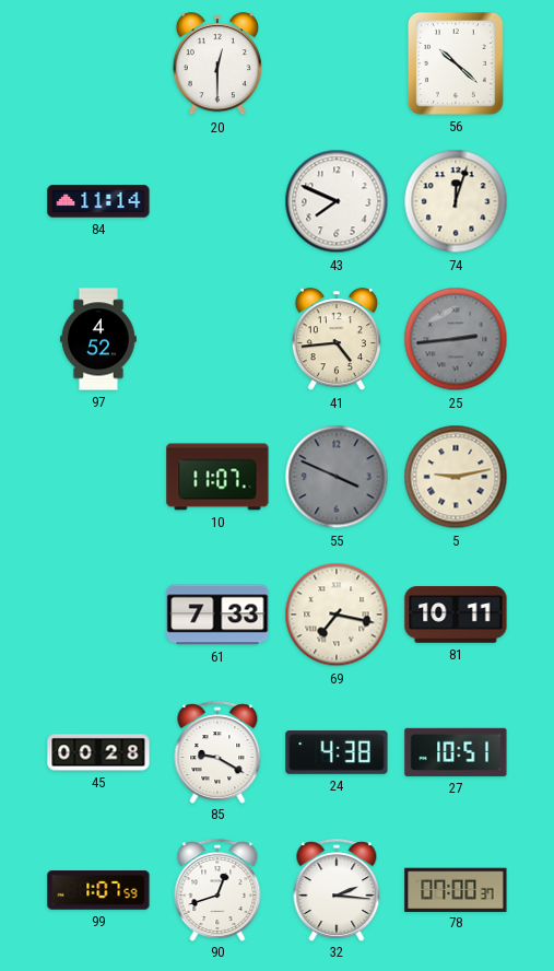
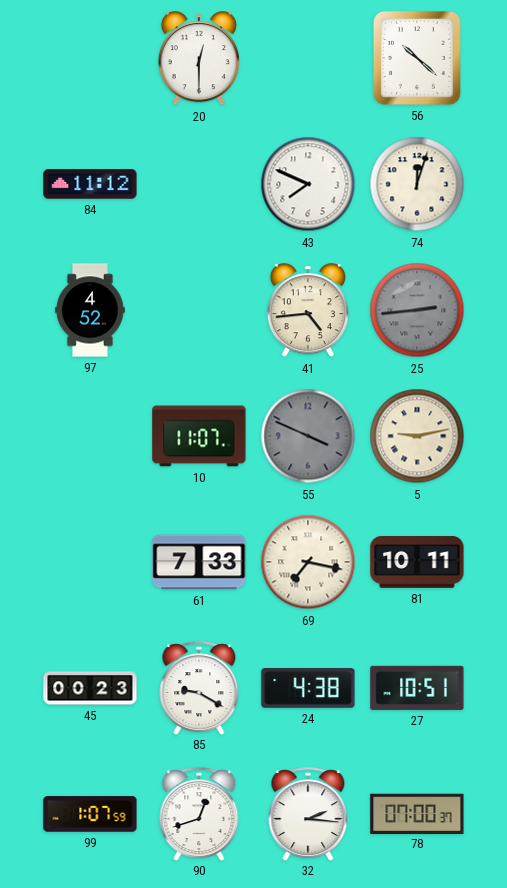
84: 11:14 -> 11:12 (90, 184)
45: 00:28 -> 00:23 (90, 688)
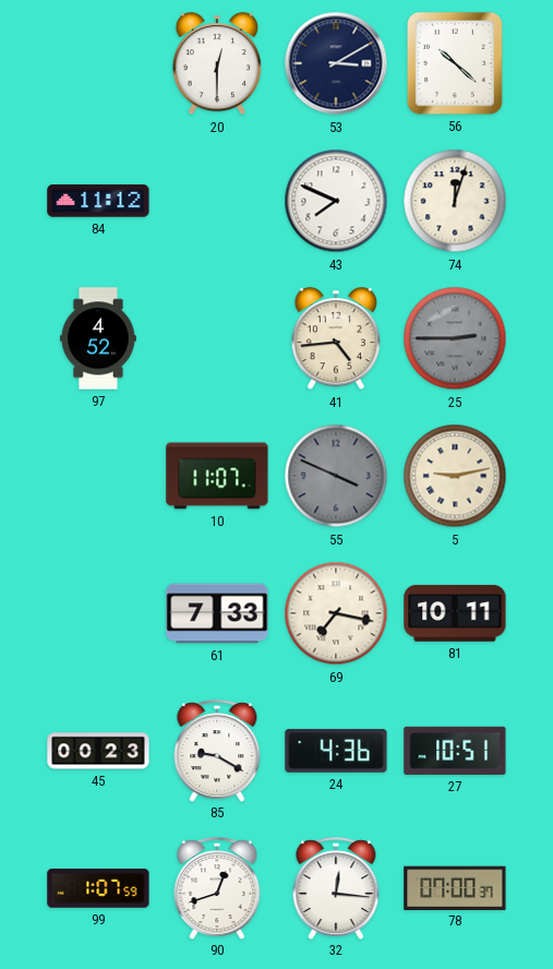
53: none -> 3:10 (336, 63)
25: 2:44 -> 2:45 (455, 338)
24: 4:38 -> 4:36 (336, 751)
32: 2:16 -> 12:16 (336, 888)
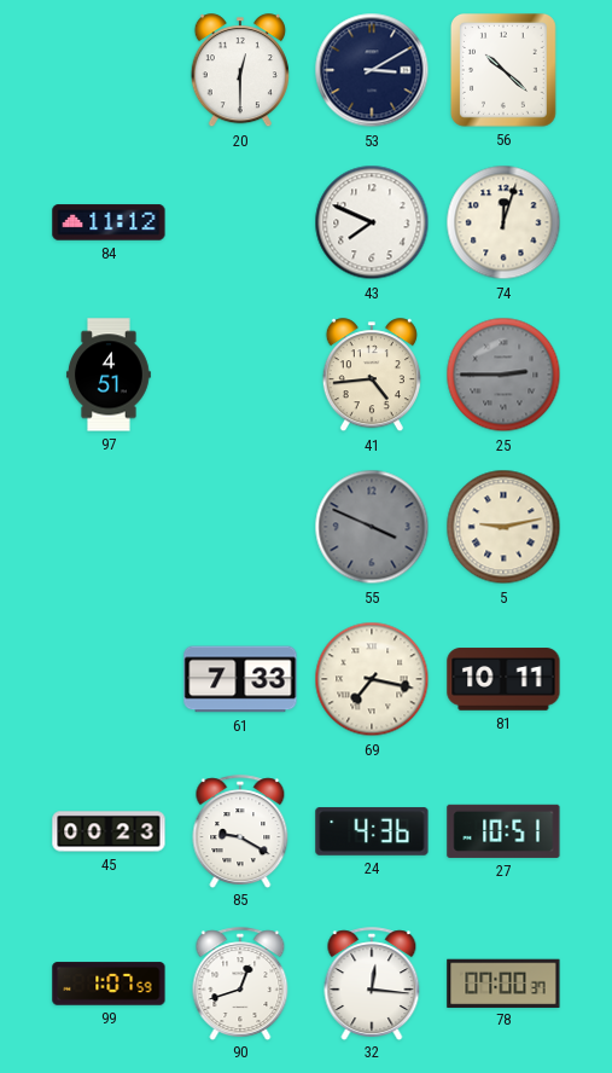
97: 4:52 -> 4:51 (109, 375)
10: 11:07 -> none (217, 476)
